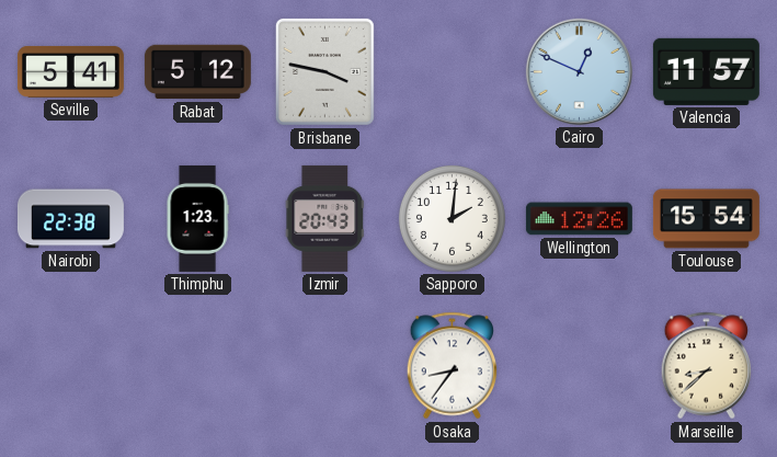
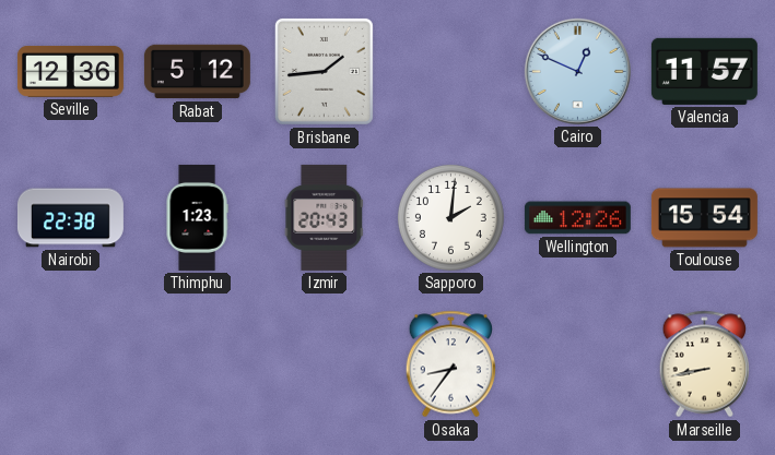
Seville: 5:41 -> 12:36 (70, 71)
Brisbane: 3:47 -> 1:44 (324, 71)
Marseille: 8:38 -> 8:43 (705, 364)
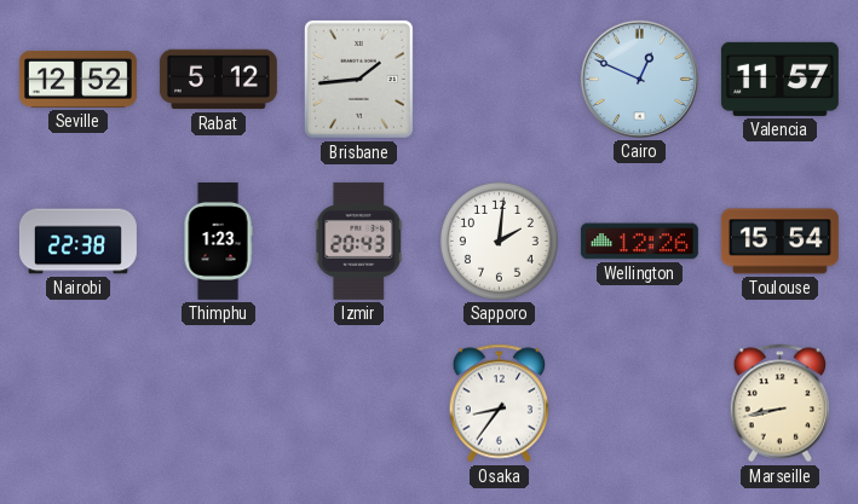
Seville: 12:36 -> 12:52 (77, 79)
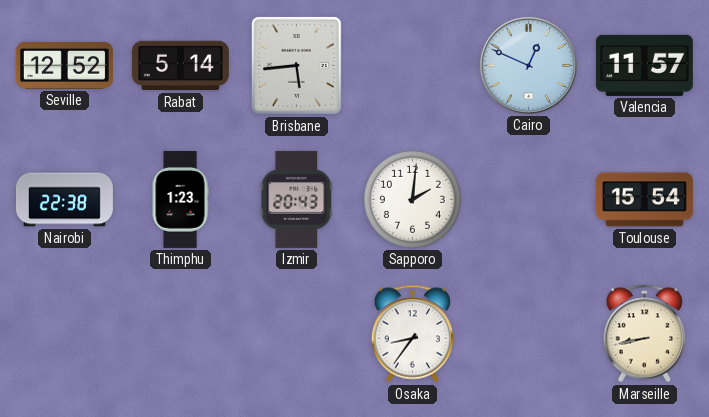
Rabat: 5:12 -> 5:14 (180, 66)
Brisbane: 1:44 -> 5:44 (296, 65)
Wellington: 12:26 -> none (639, 242)
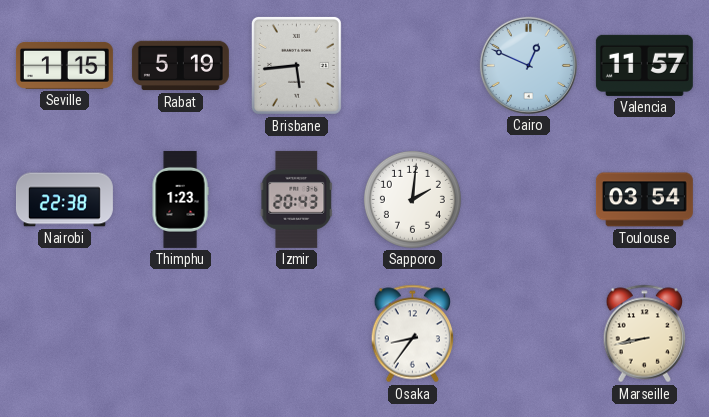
Seville: 12:52 -> 1:15 (64, 65)
Rabat: 5:14 -> 5:19 (180, 66)
Toulouse: 15:54 -> 03:54 (644, 200)
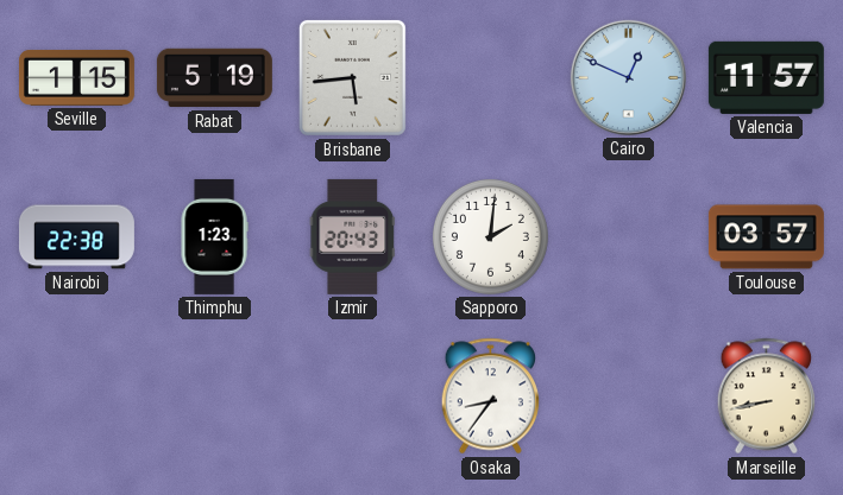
Toulouse: 03:54 -> 03:57 (766, 237)
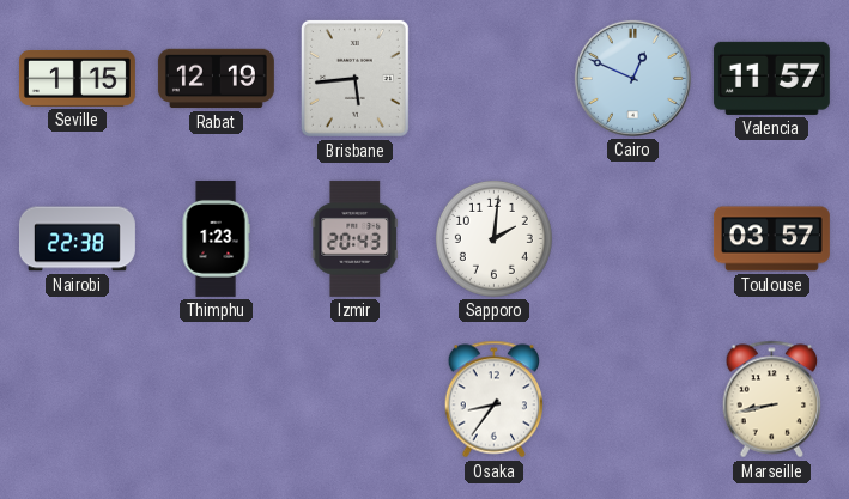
Rabat: 5:19 -> 12:19 (216, 79)
